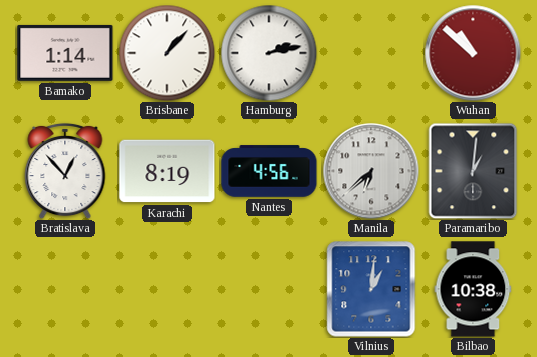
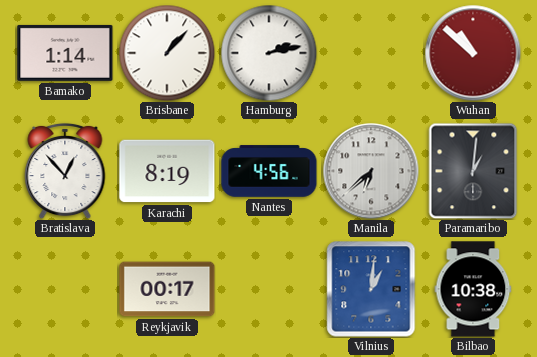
Reykjavik: none -> 00:17 (167, 289)
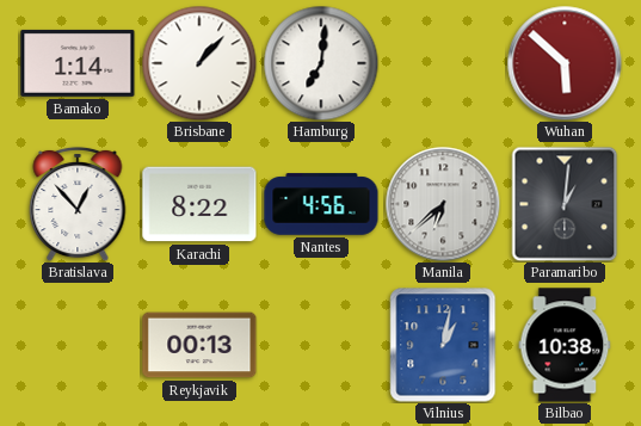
Hamburg: 2:13 -> 7:01 (321, 63)
Wuhan: 10:52 -> 5:52 (565, 63)
Karachi: 8:19 -> 8:22 (199, 204)
Reykjavik: 00:17 -> 00:13 (199, 345)
Vilnius: 1:01 -> 1:02 (443, 345)
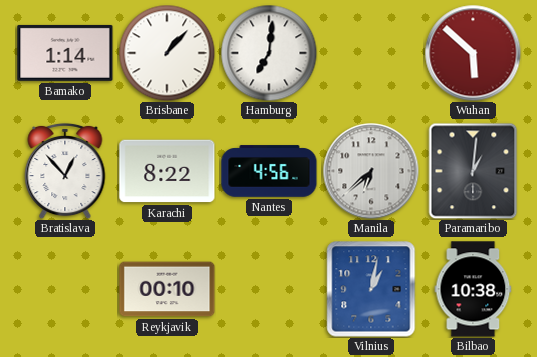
Reykjavik: 00:13 -> 00:10 (167, 289)
